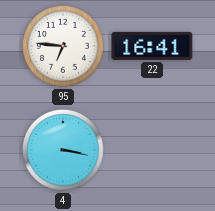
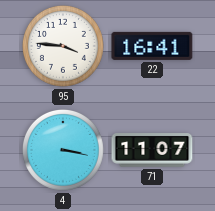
95: 6:46 -> 3:46 (63, 46)
71: none -> 11:07 (152, 150)
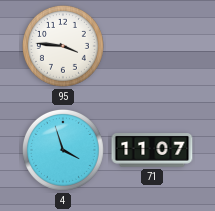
22: 16:41 -> none (152, 46)
4: 3:17 -> 3:57 (63, 150)
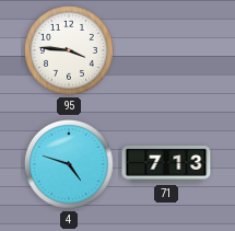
4: 3:57 -> 4:48 (69, 164)
71: 11:07 -> 7:13 (166, 164)
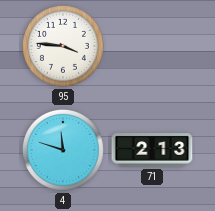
4: 4:48 -> 11:48 (63, 150)
71: 7:13 -> 2:13 (152, 150)
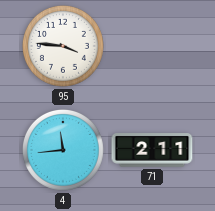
4: 11:48 -> 11:44 (63, 150)
71: 2:13 -> 2:11 (152, 150)
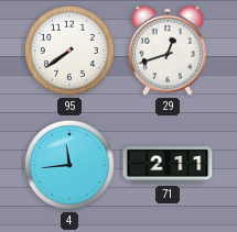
95: 3:46 -> 7:39 (69, 51)
29: none -> 12:42 (168, 51)
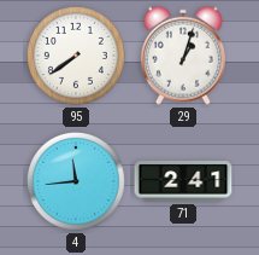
29: 12:42 -> 1:03 (183, 56)
71: 2:11 -> 2:41 (183, 181)
